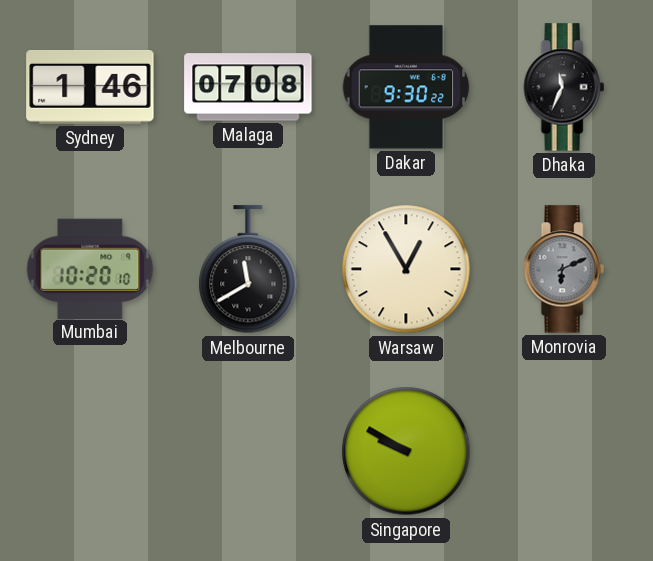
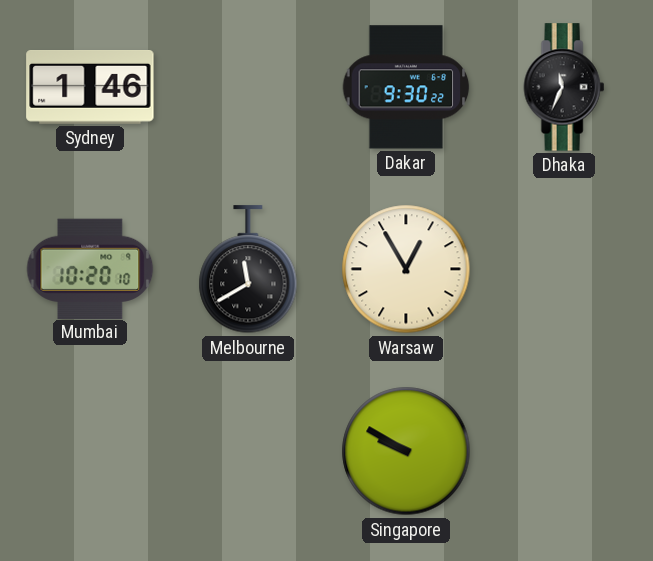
Malaga: 07:08 -> none (248, 87)
Monrovia: 6:11 -> none (564, 269)
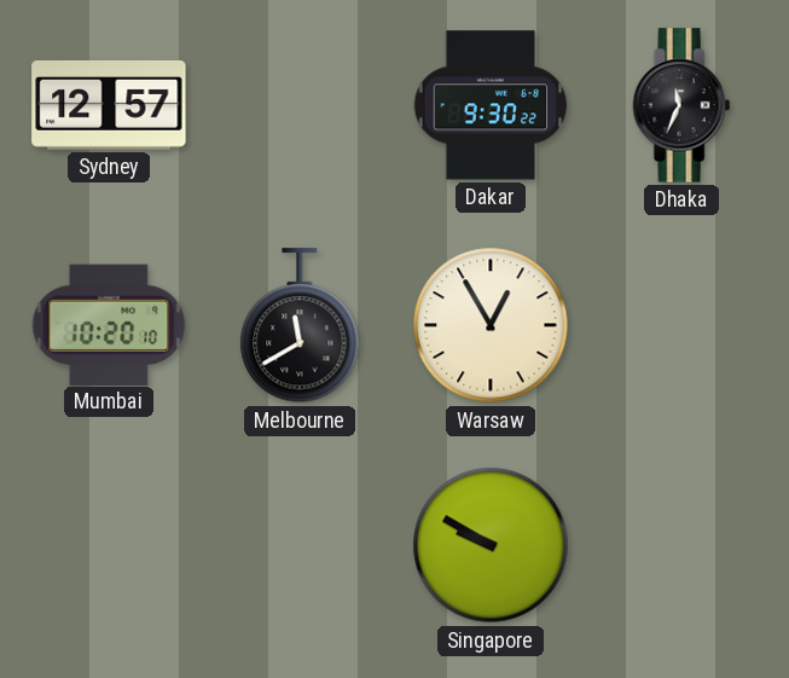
Sydney: 1:46 -> 12:57 (109, 106)
